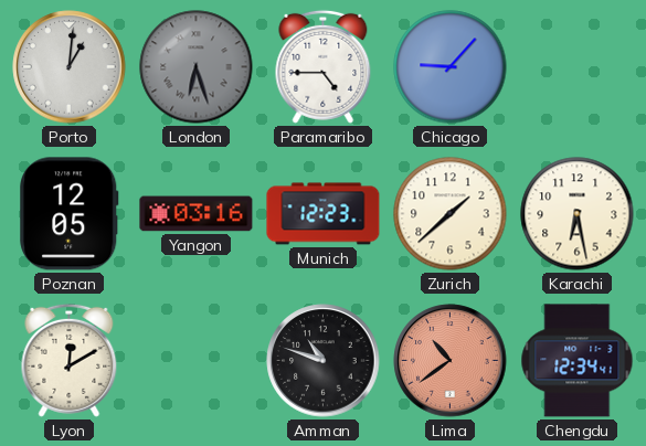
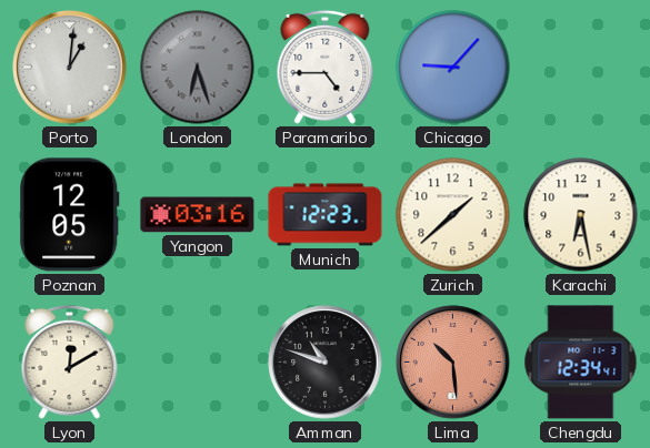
Lima: 10:39 -> 10:29 (453, 363)
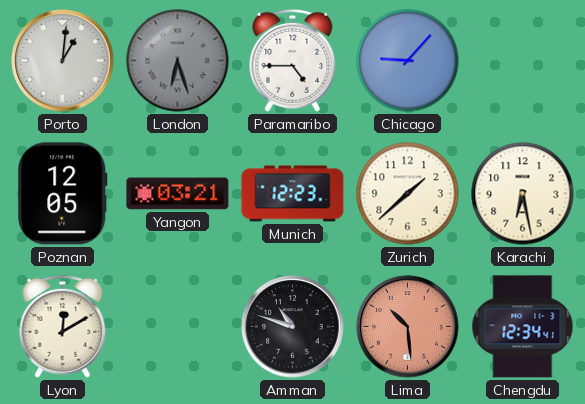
Yangon: 03:16 -> 03:21 (178, 194)
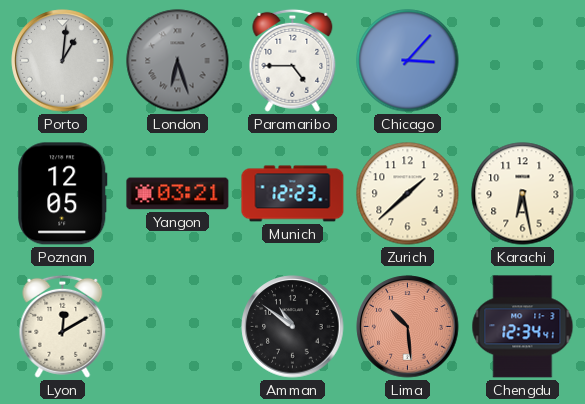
Chicago: 9:07 -> 3:07 (408, 61)
Amman: 10:48 -> 10:51 (293, 327)
